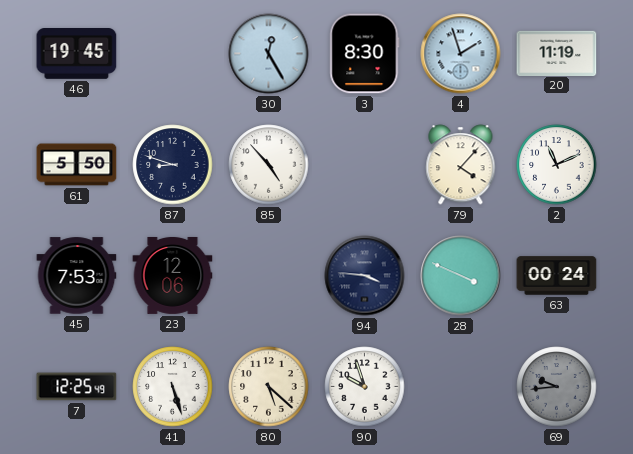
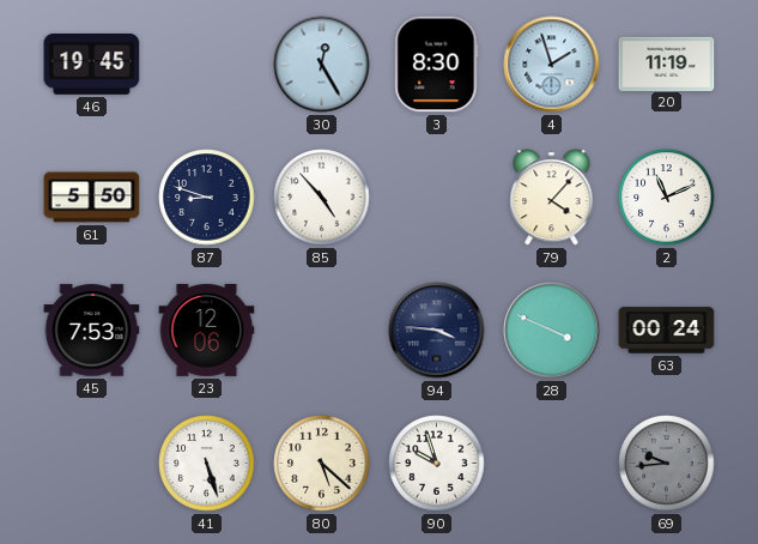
7: 12:25 -> none (77, 387)
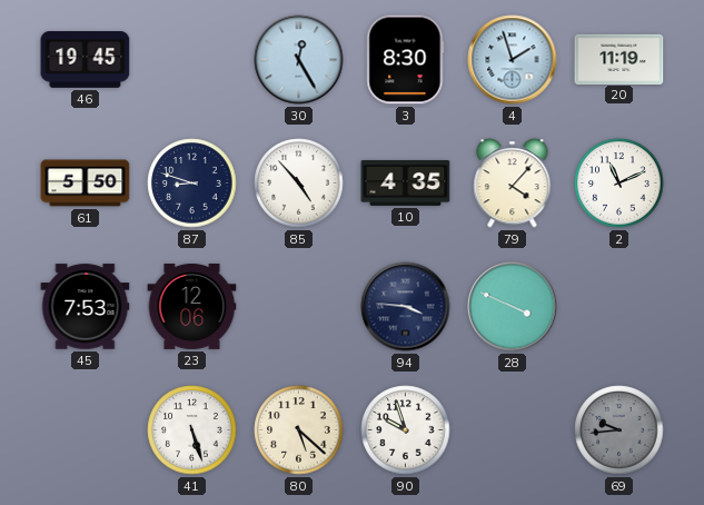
10: none -> 4:35 (406, 182)
63: 00:24 -> none (667, 331)
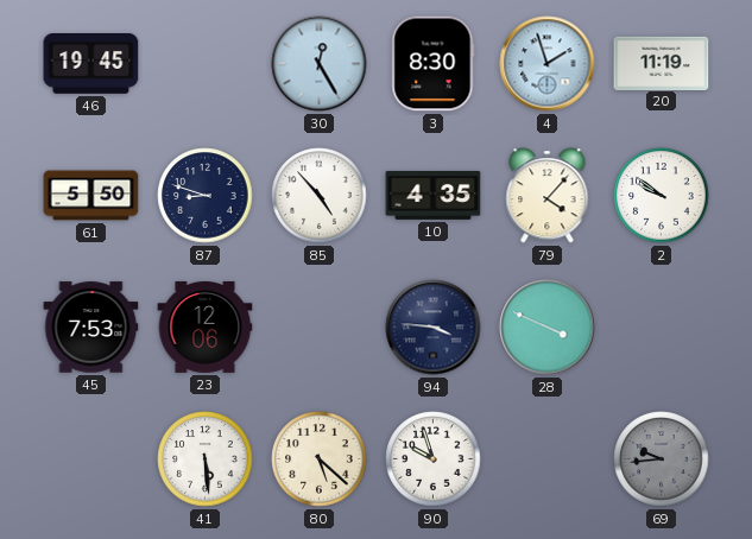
2: 11:11 -> 9:51 (662, 196)
41: 5:27 -> 5:29 (206, 459)
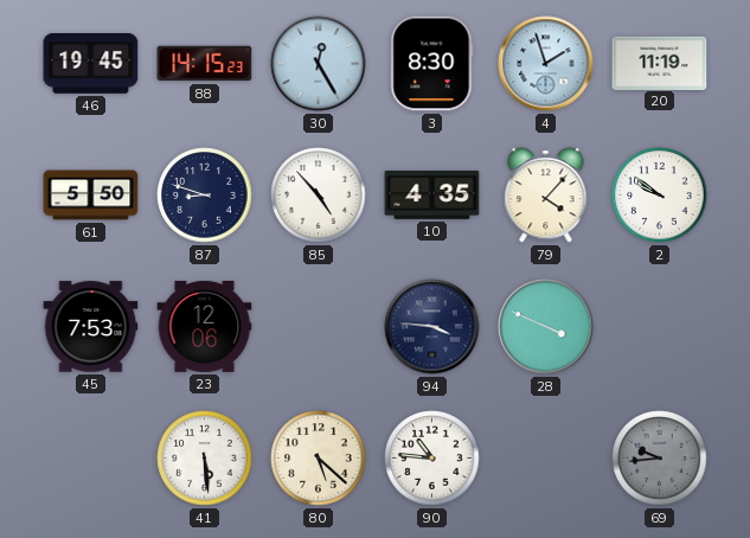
88: none -> 14:15 (205, 64)
90: 9:57 -> 10:46 (432, 459)
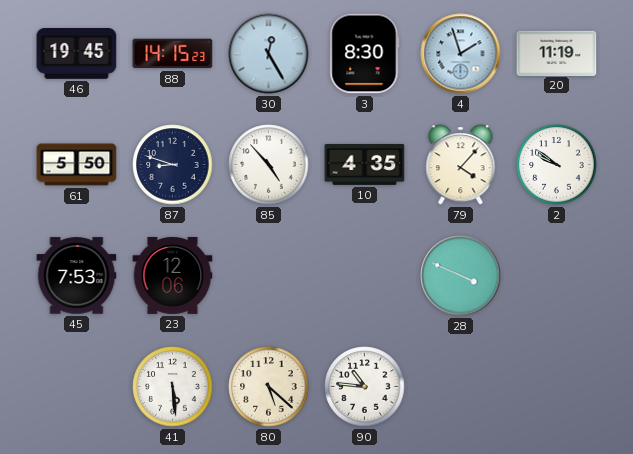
94: 3:46 -> none (432, 327)
69: 9:44 -> none (660, 459)
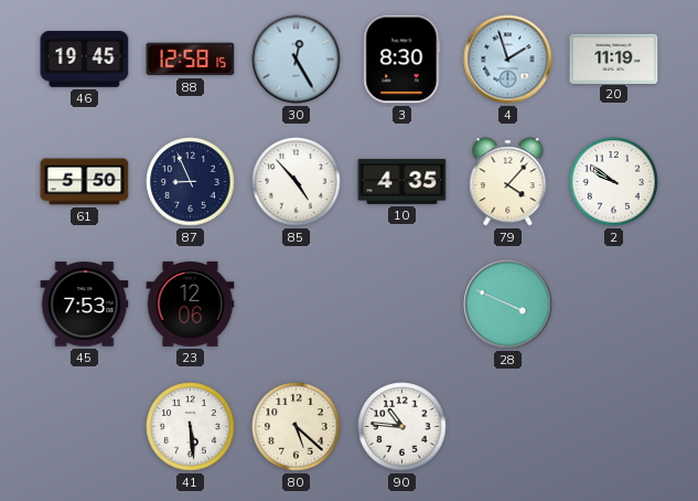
88: 14:15 -> 12:58 (191, 60)
87: 8:48 -> 8:56 (191, 182)
